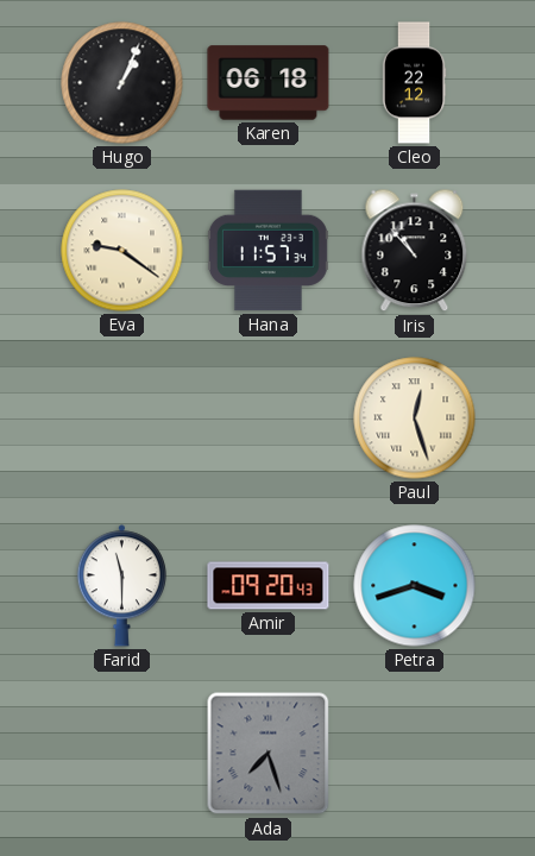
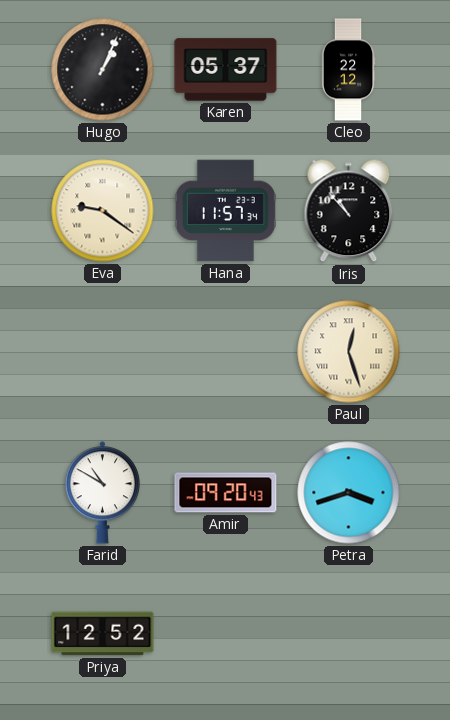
Karen: 06:18 -> 05:37 (226, 70)
Farid: 11:30 -> 10:50 (102, 493)
Priya: none -> 12:52 (103, 634)
Ada: 7:27 -> none (269, 754)
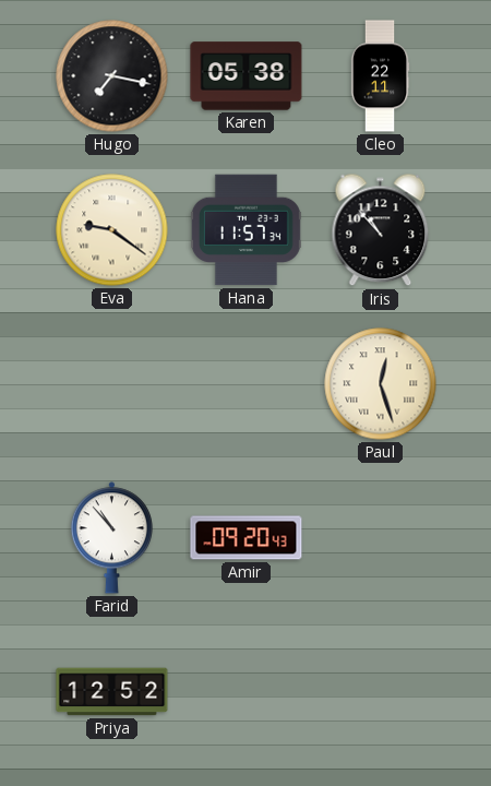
Hugo: 1:04 -> 7:17 (112, 76)
Karen: 05:37 -> 05:38 (247, 76)
Cleo: 22:12 -> 22:11 (380, 76)
Farid: 10:50 -> 10:53 (111, 538)
Petra: 3:42 -> none (349, 493)
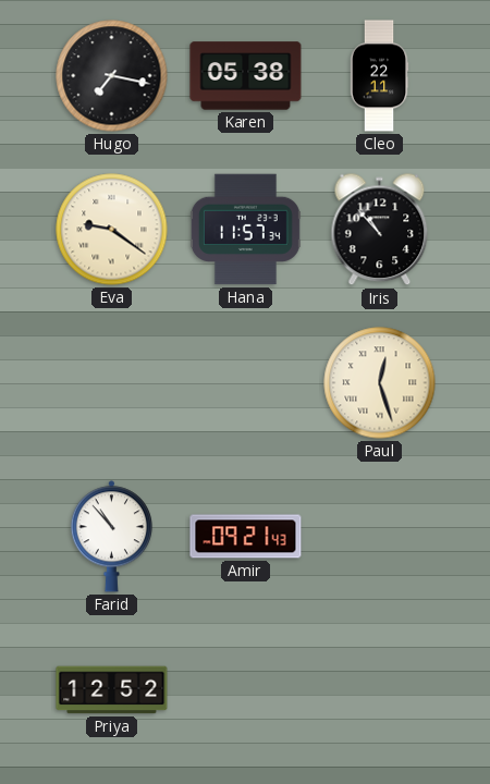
Amir: 09:20 -> 09:21 (246, 537)
